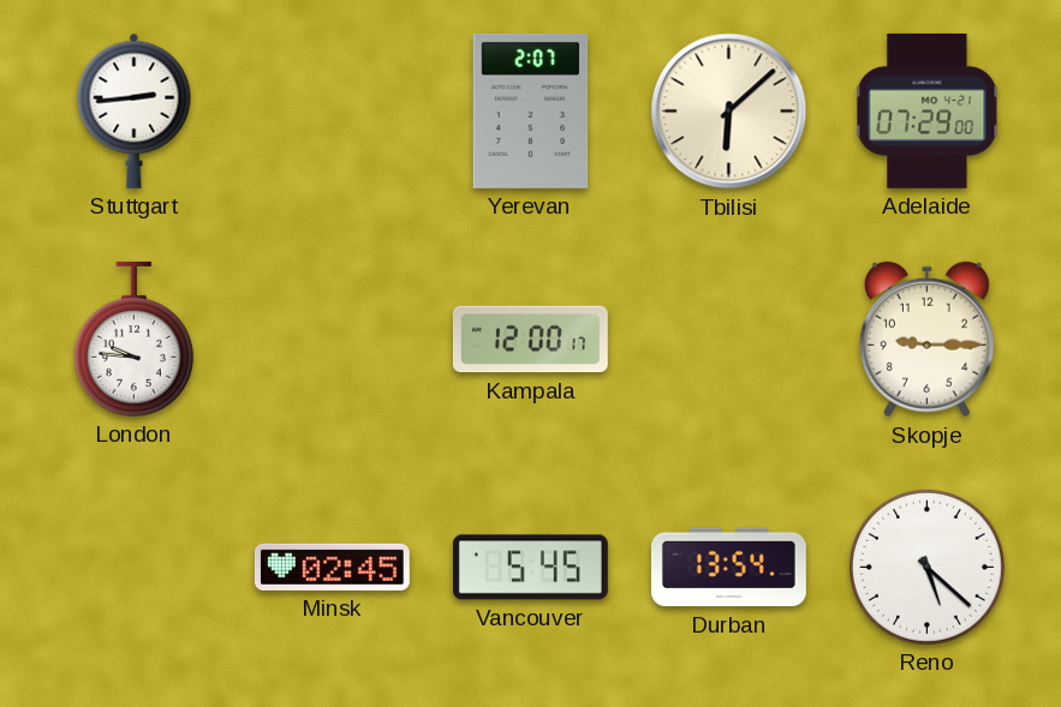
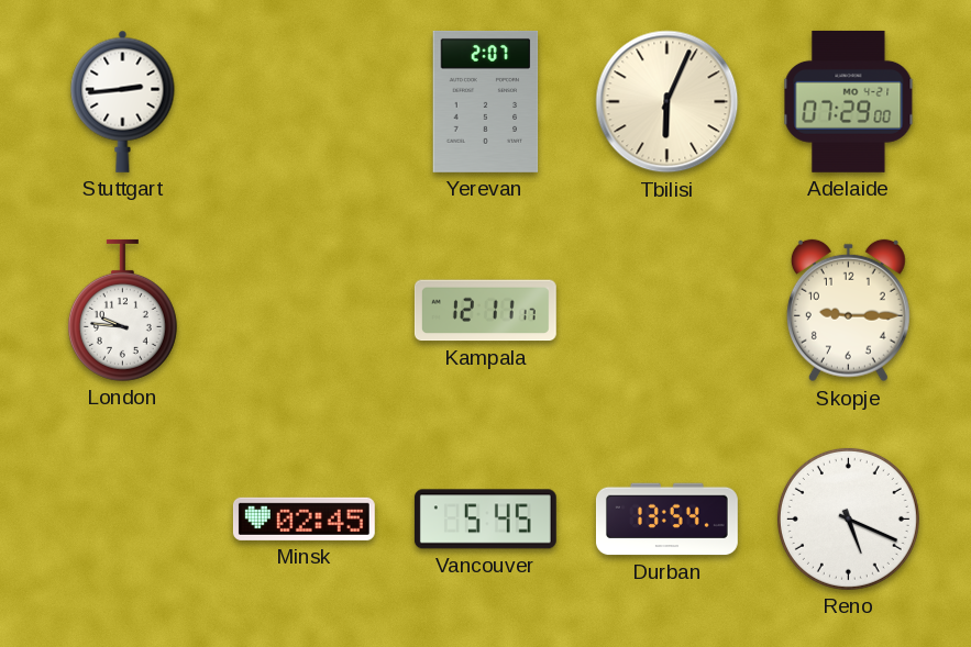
Tbilisi: 6:08 -> 6:04 (667, 102)
Kampala: 12:00 -> 12:11 (485, 311)
Reno: 5:22 -> 5:19 (848, 518)
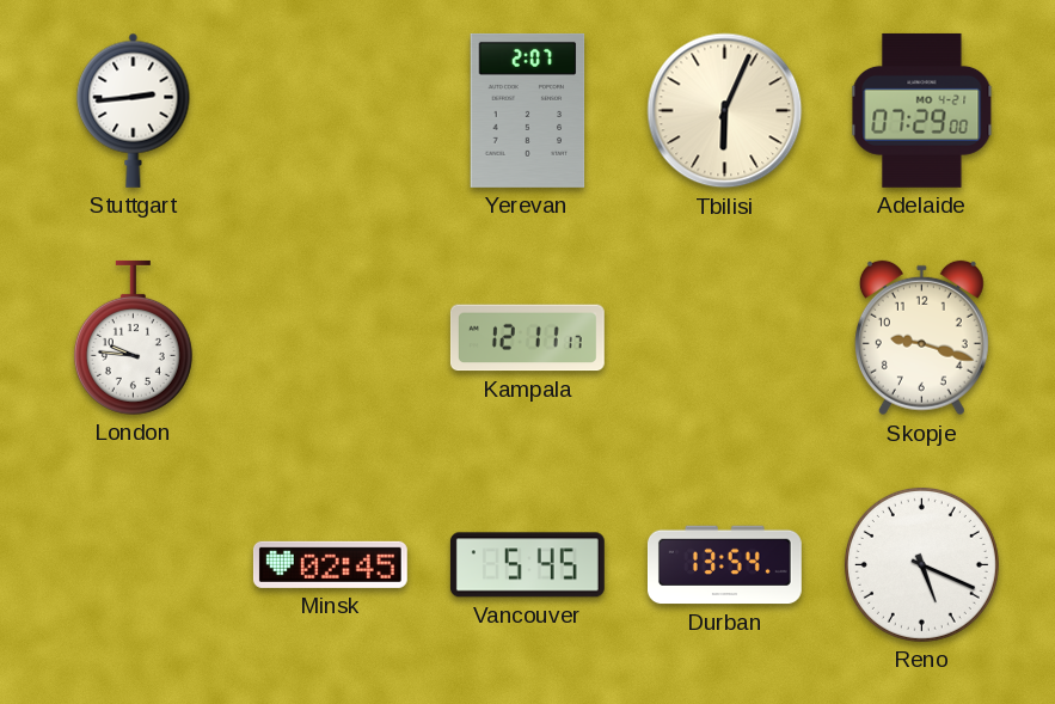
Skopje: 9:15 -> 9:18 (921, 338)
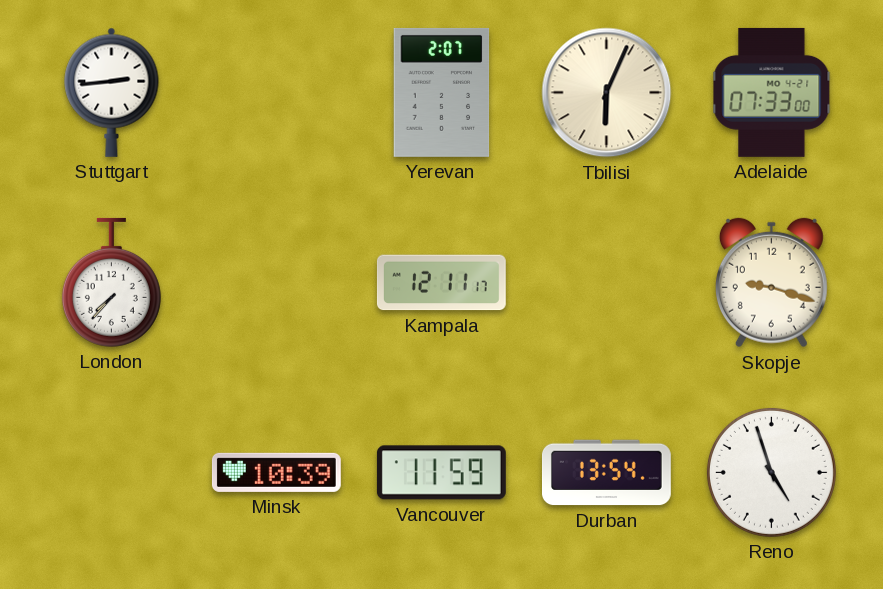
Adelaide: 07:29 -> 07:33 (772, 92)
London: 9:46 -> 7:37 (111, 282)
Minsk: 02:45 -> 10:39 (276, 472)
Vancouver: 5:45 -> 11:59 (441, 473)
Reno: 5:19 -> 4:57 (771, 472)
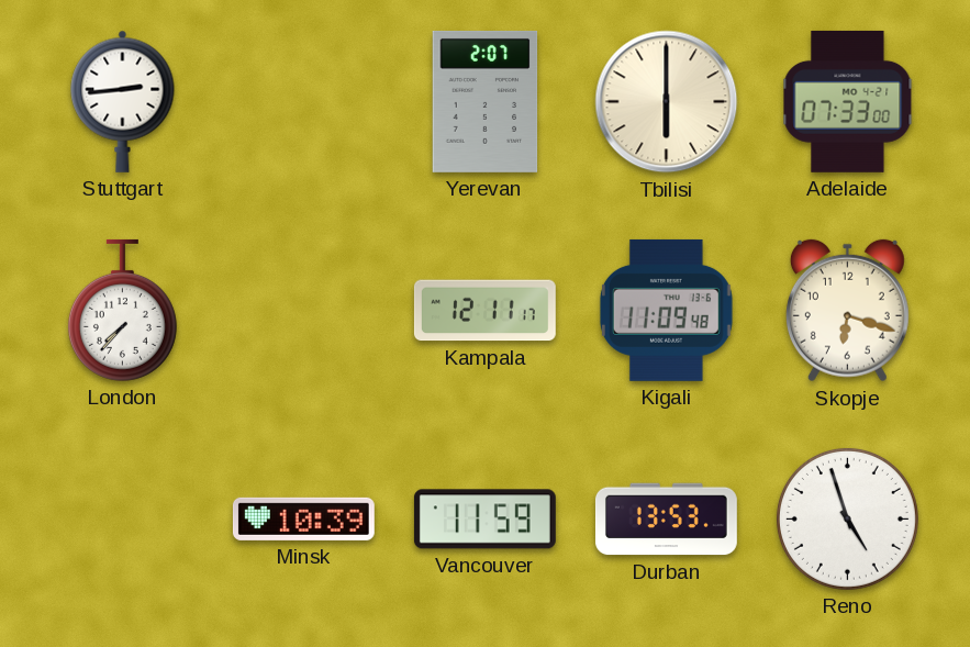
Tbilisi: 6:04 -> 6:00 (667, 102)
Kigali: none -> 11:09 (666, 310)
Skopje: 9:18 -> 6:18 (847, 311)
Durban: 13:54 -> 13:53 (666, 520)
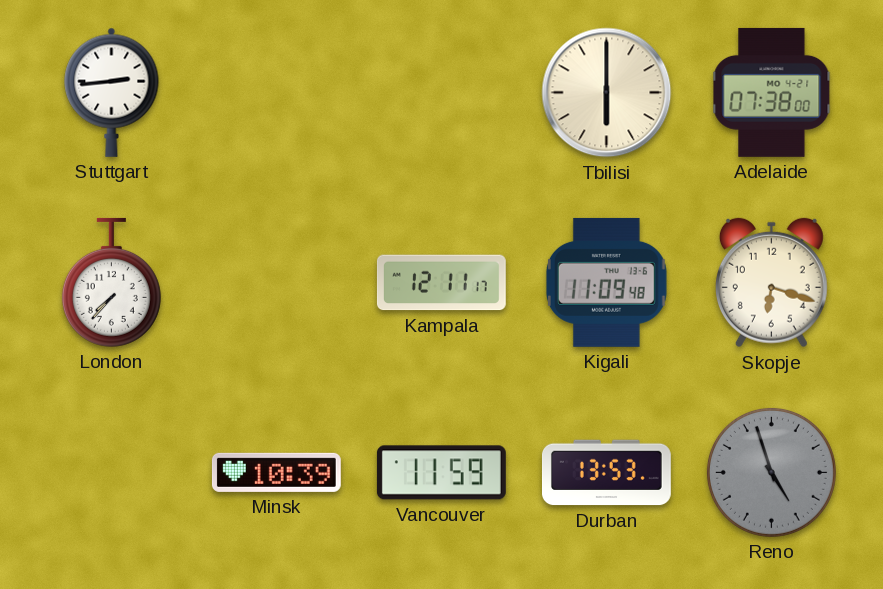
Yerevan: 2:07 -> none (486, 101)
Adelaide: 07:33 -> 07:38 (772, 92)
Reno dial: white -> grey (771, 472)
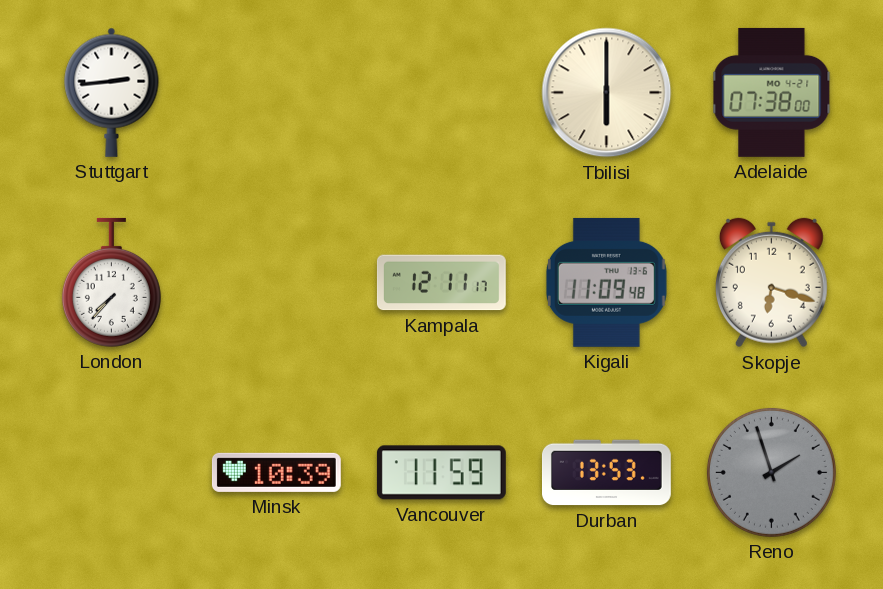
Reno: 4:57 -> 1:57 (771, 472)
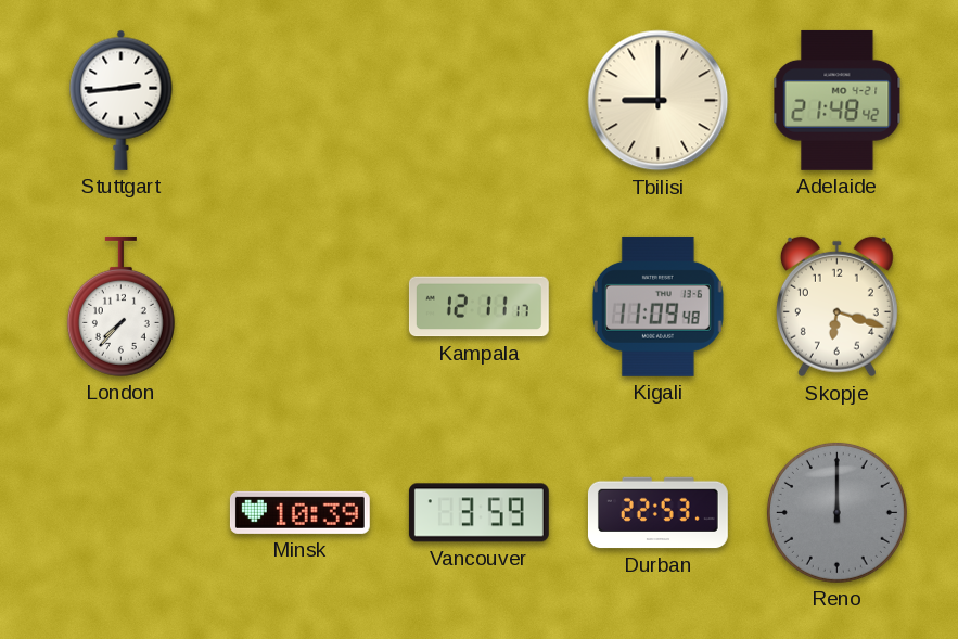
Tbilisi: 6:00 -> 9:00 (659, 101)
Adelaide: 07:38 -> 21:48 (838, 100)
Vancouver: 11:59 -> 3:59 (478, 513)
Durban: 13:53 -> 22:53 (657, 513)
Reno: 1:57 -> 12:00 (836, 512)
